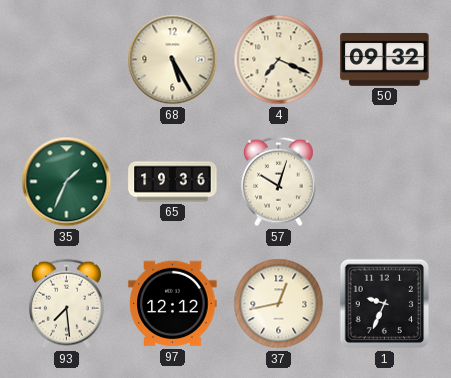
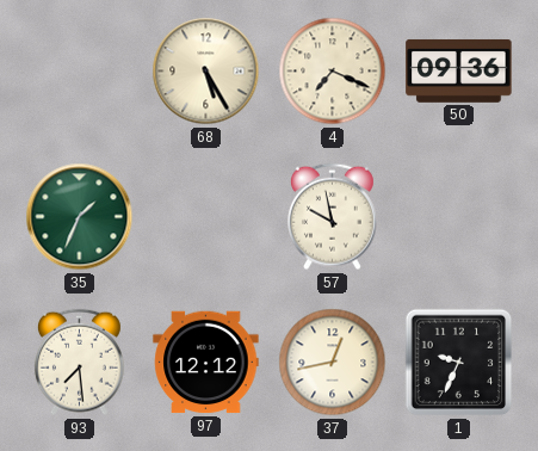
50: 09:32 -> 09:36 (459, 70)
65: 19:36 -> none (173, 182)
57: 10:03 -> 9:58 (332, 217)
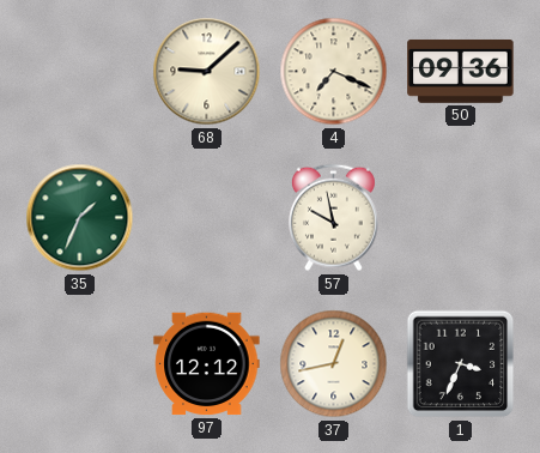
68: 5:25 -> 9:08 (207, 72)
93: 7:29 -> none (79, 363)
1: 9:34 -> 3:34 (461, 364)
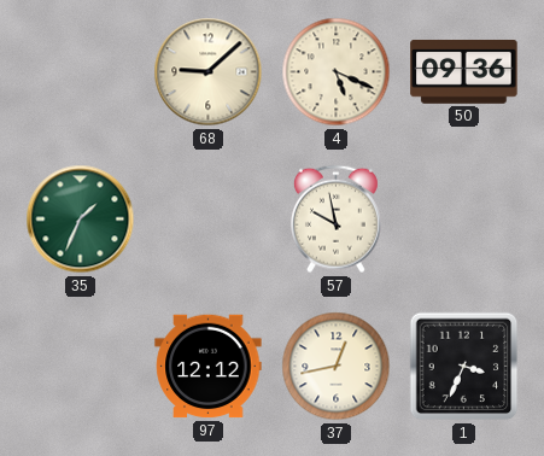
4: 7:19 -> 5:19 (337, 72)
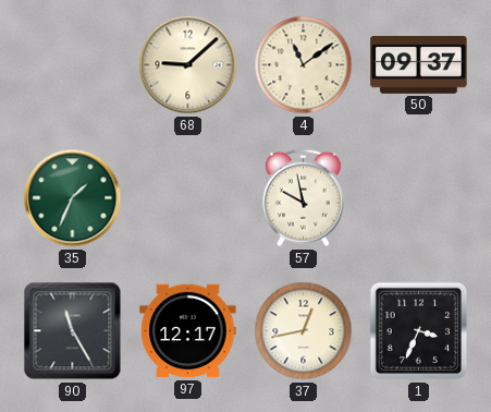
4: 5:19 -> 11:09 (304, 65)
50: 09:36 -> 09:37 (419, 64)
90: none -> 11:25 (73, 331)
97: 12:12 -> 12:17 (188, 331)
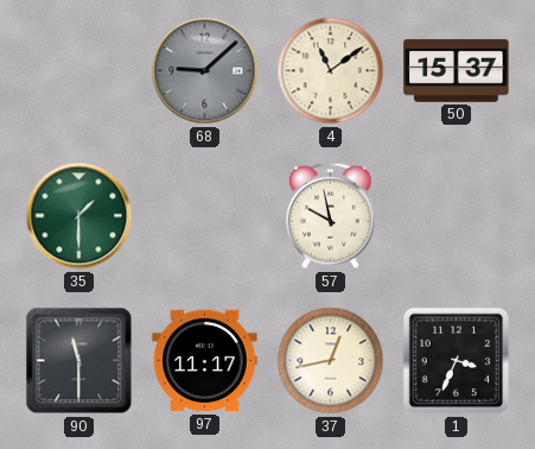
68 dial: cream -> grey (205, 71)
50: 09:37 -> 15:37 (457, 70)
35: 1:34 -> 1:30 (79, 216)
90: 11:25 -> 11:30 (79, 361)
97: 12:17 -> 11:17 (205, 361)
